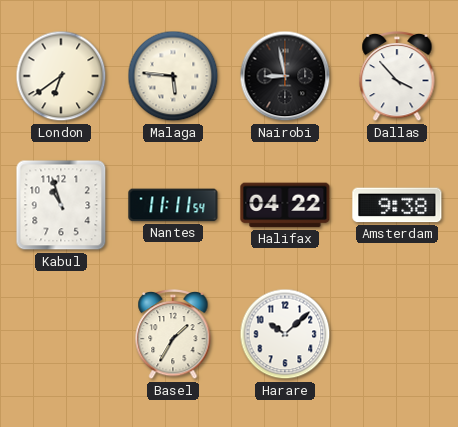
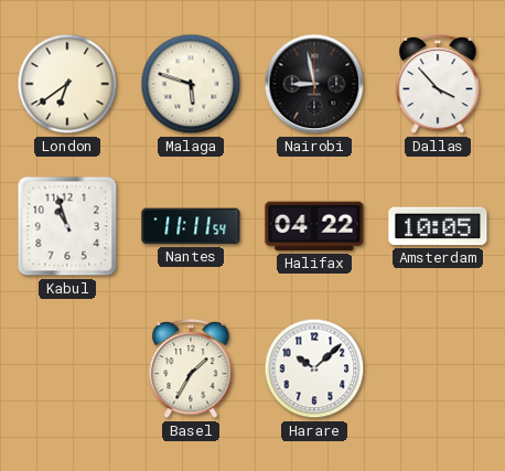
Malaga: 5:46 -> 5:48 (191, 84)
Amsterdam: 9:38 -> 10:05 (438, 226)
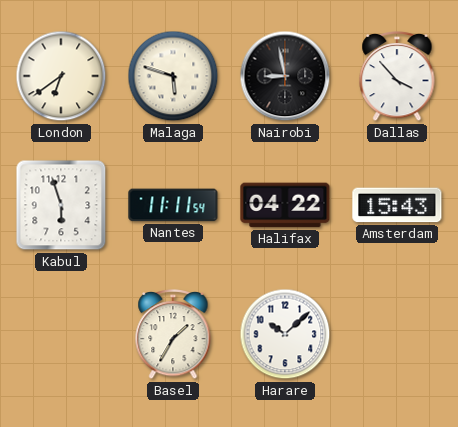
Kabul: 10:57 -> 5:57 (61, 205)
Amsterdam: 10:05 -> 15:43 (397, 205)
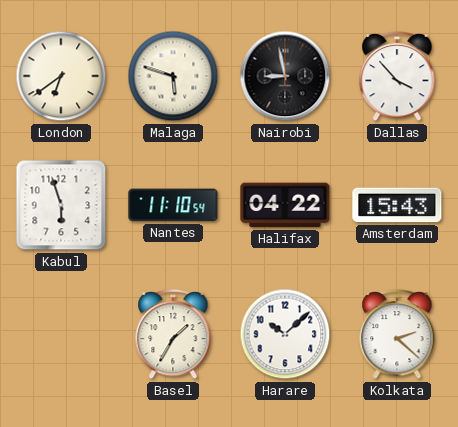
Nantes: 11:11 -> 11:10 (173, 205)
Kolkata: none -> 2:22 (397, 334)
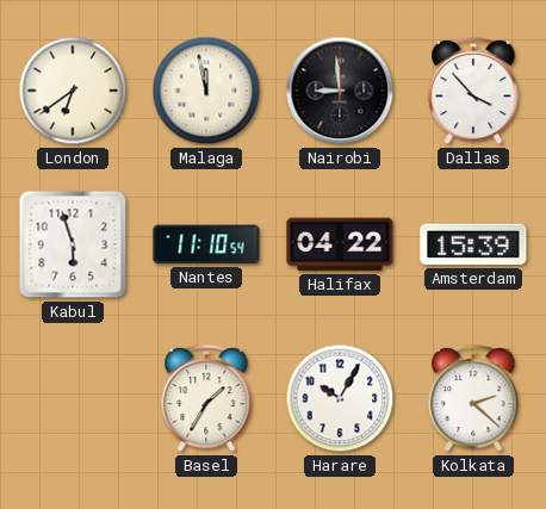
Malaga: 5:48 -> 11:58 (206, 91)
Nairobi: 8:58 -> 8:59 (340, 91)
Amsterdam: 15:43 -> 15:39 (473, 244)
Harare: 10:08 -> 10:05 (340, 398)
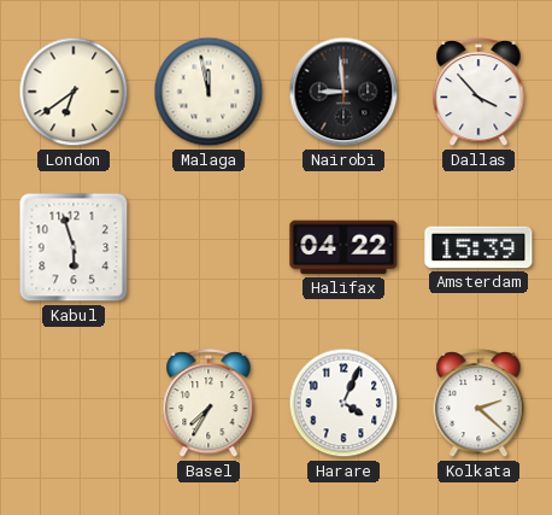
Nantes: 11:10 -> none (206, 244)
Basel: 1:35 -> 7:35 (209, 403)
Harare: 10:05 -> 4:04 (343, 403)
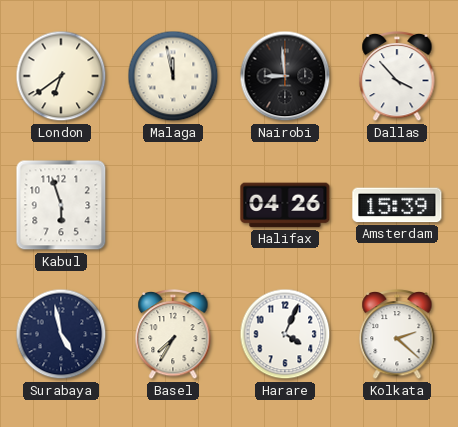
Halifax: 04:22 -> 04:26 (285, 205)
Surabaya: none -> 4:58 (61, 334)
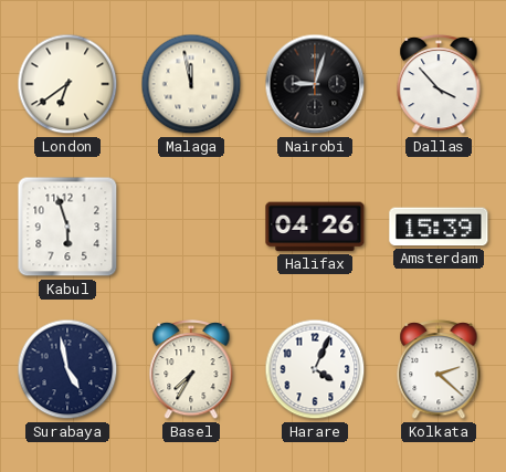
Nairobi: 8:59 -> 9:03 (315, 84)
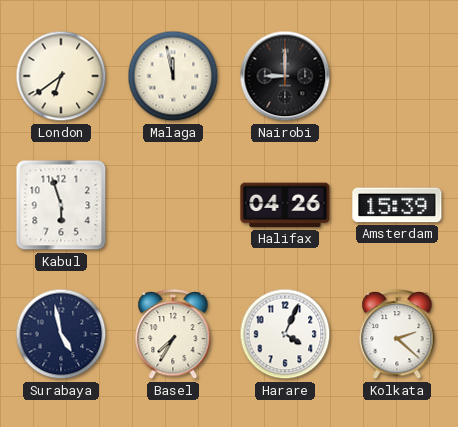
Nairobi: 9:03 -> 9:00 (285, 76)
Dallas: 3:53 -> none (439, 84)
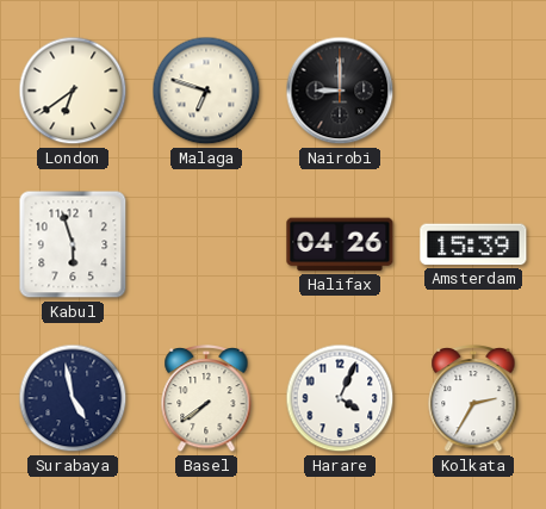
Malaga: 11:58 -> 6:48 (206, 91)
Basel: 7:35 -> 7:39 (206, 398)
Kolkata: 2:22 -> 2:35 (473, 398)
